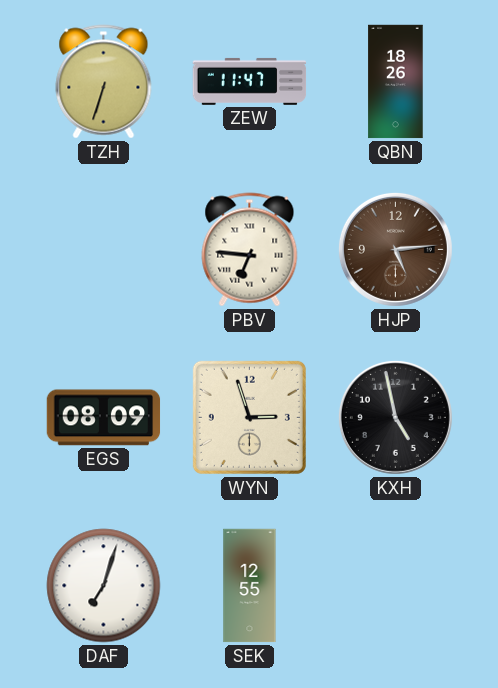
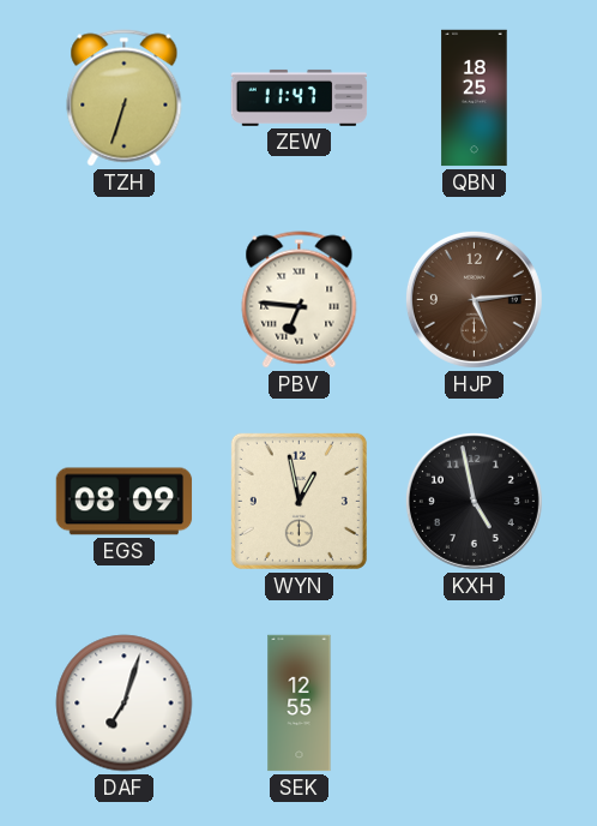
QBN: 18:26 -> 18:25 (475, 98)
WYN: 2:57 -> 12:58 (298, 501)
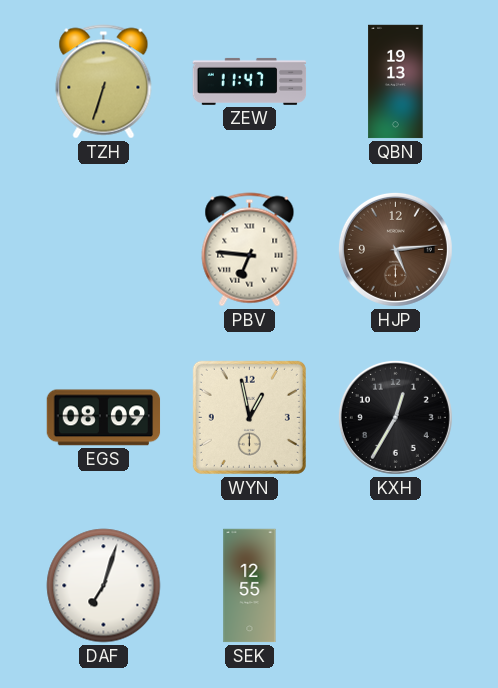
QBN: 18:25 -> 19:13 (396, 82)
KXH: 4:58 -> 12:35 (395, 417)
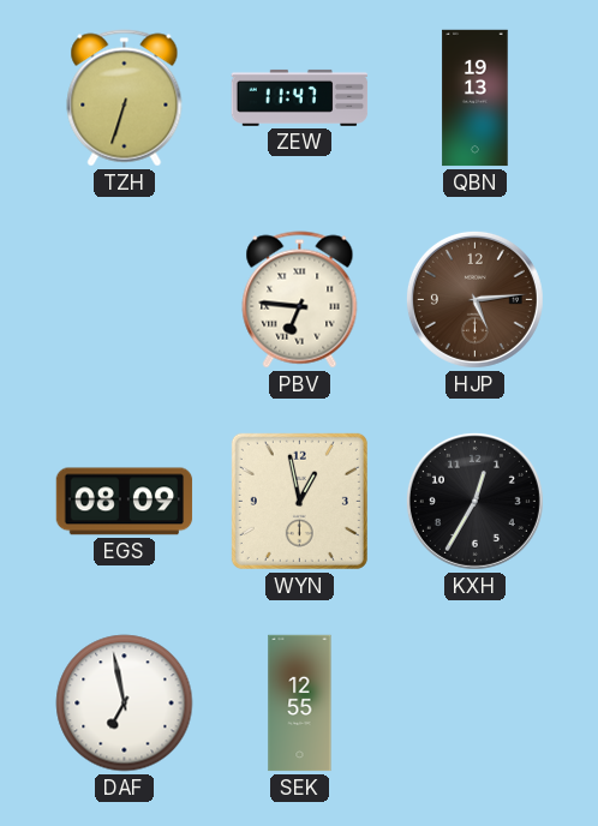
DAF: 7:03 -> 6:58 (125, 704)
